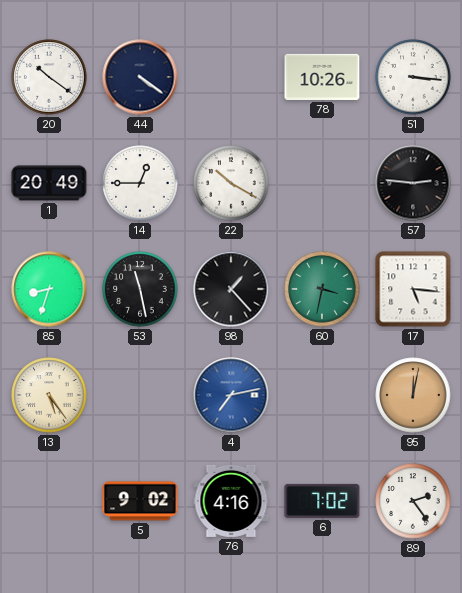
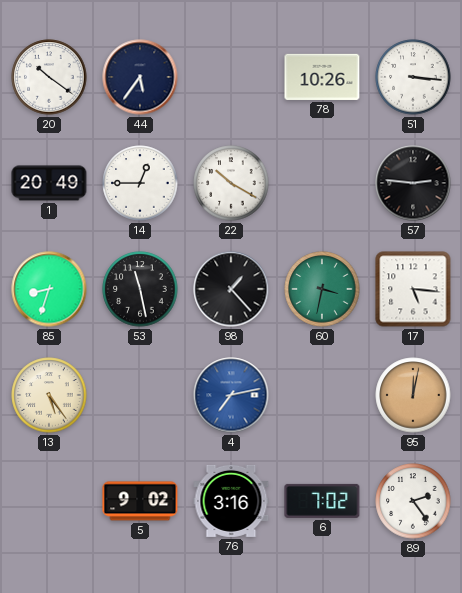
44: 4:21 -> 5:36 (140, 77)
76: 4:16 -> 3:16 (231, 501)
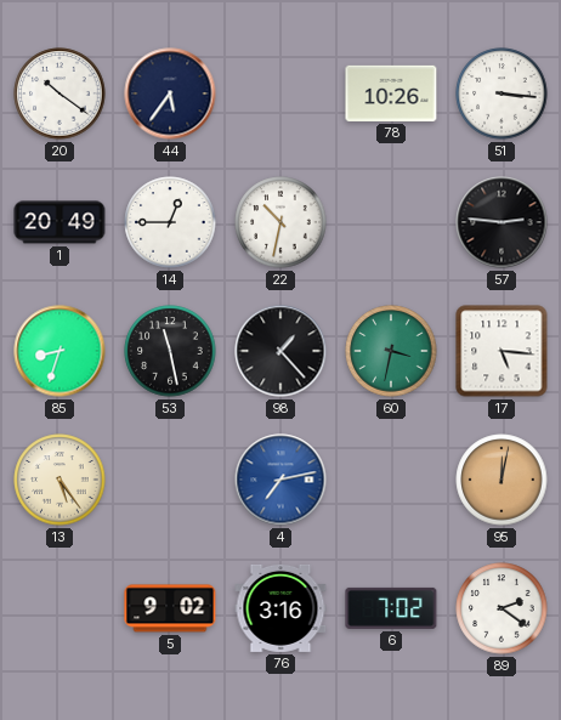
22: 10:20 -> 10:32 (280, 222)
89: 2:24 -> 2:21 (501, 608)
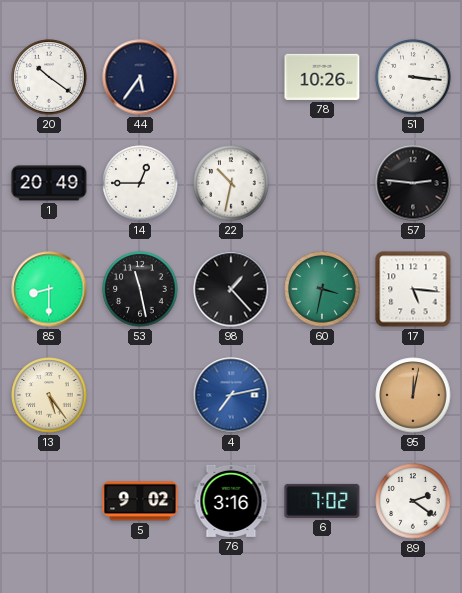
85: 8:33 -> 8:30 (49, 289)
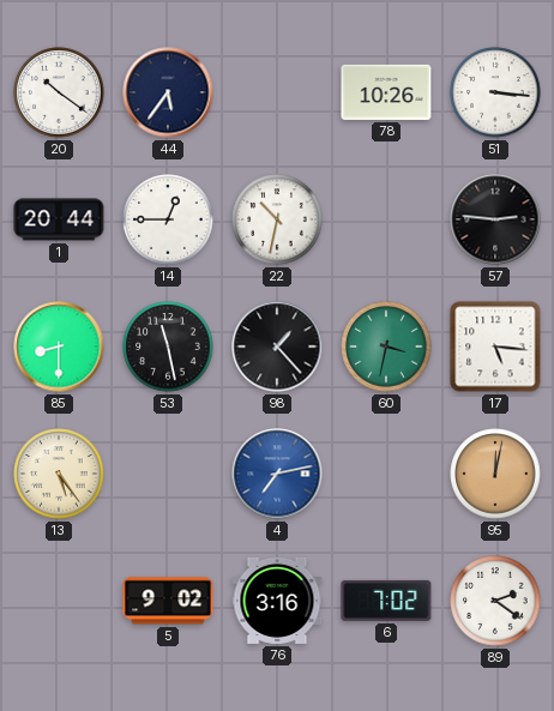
1: 20:49 -> 20:44 (59, 219)
